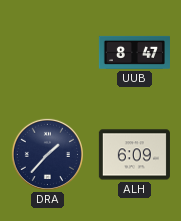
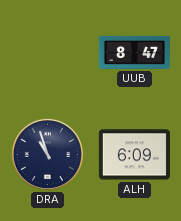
DRA: 1:37 -> 10:57 (47, 154)
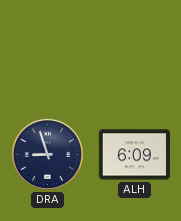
UUB: 8:47 -> none (134, 52)
DRA: 10:57 -> 8:57 (47, 154)
